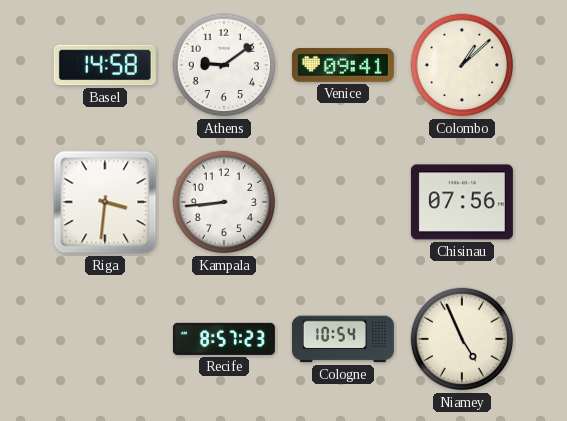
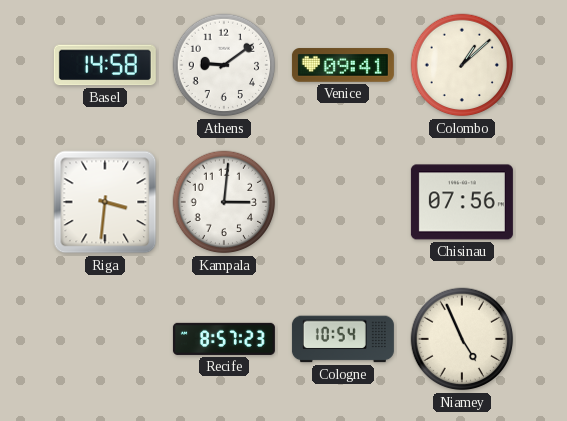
Kampala: 8:44 -> 3:01 (224, 202)
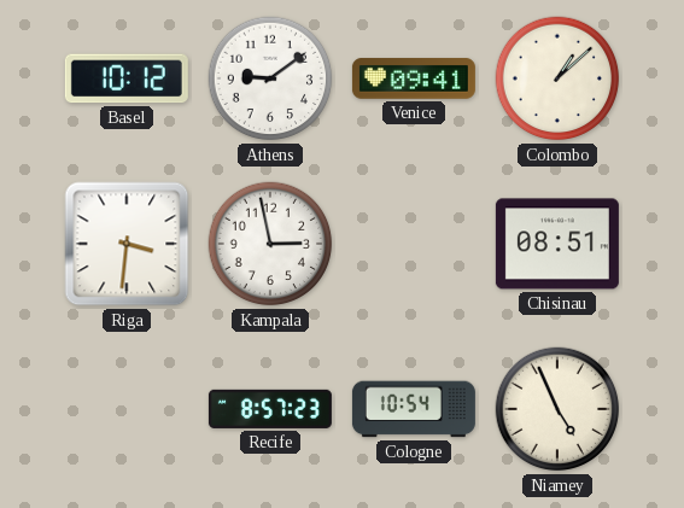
Basel: 14:58 -> 10:12 (127, 78)
Kampala: 3:01 -> 2:58 (270, 244)
Chisinau: 07:56 -> 08:51 (557, 244)
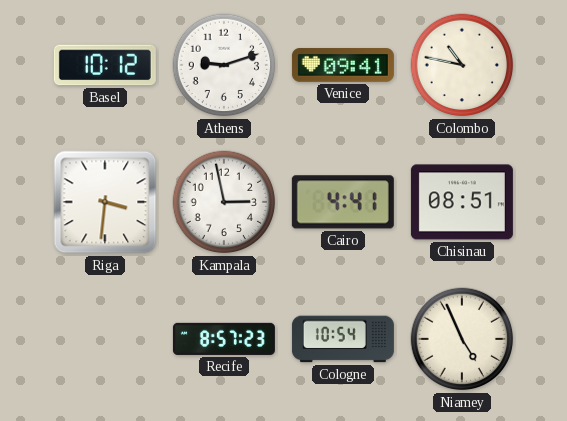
Athens: 9:09 -> 9:12 (224, 65)
Colombo: 1:08 -> 10:47 (462, 65)
Cairo: none -> 4:41 (343, 202)
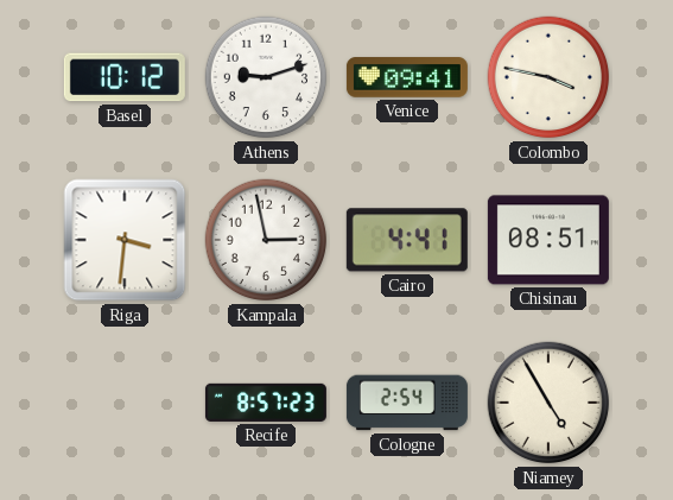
Colombo: 10:47 -> 3:47 (548, 77)
Cologne: 10:54 -> 2:54 (407, 403)
Niamey: 4:56 -> 4:55 (548, 403)
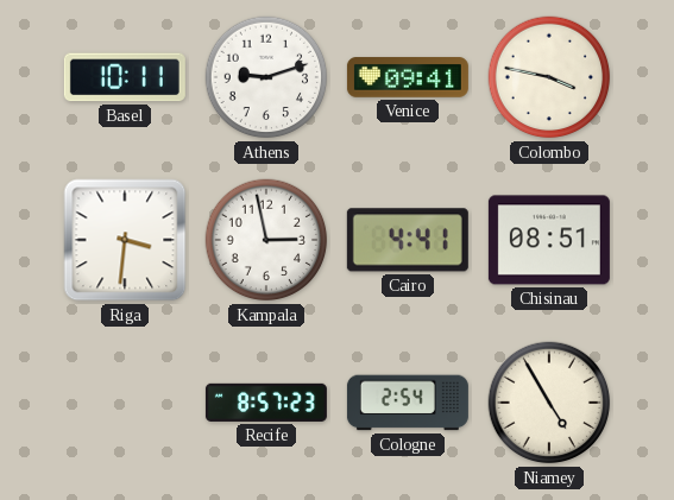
Basel: 10:12 -> 10:11 (125, 77)
